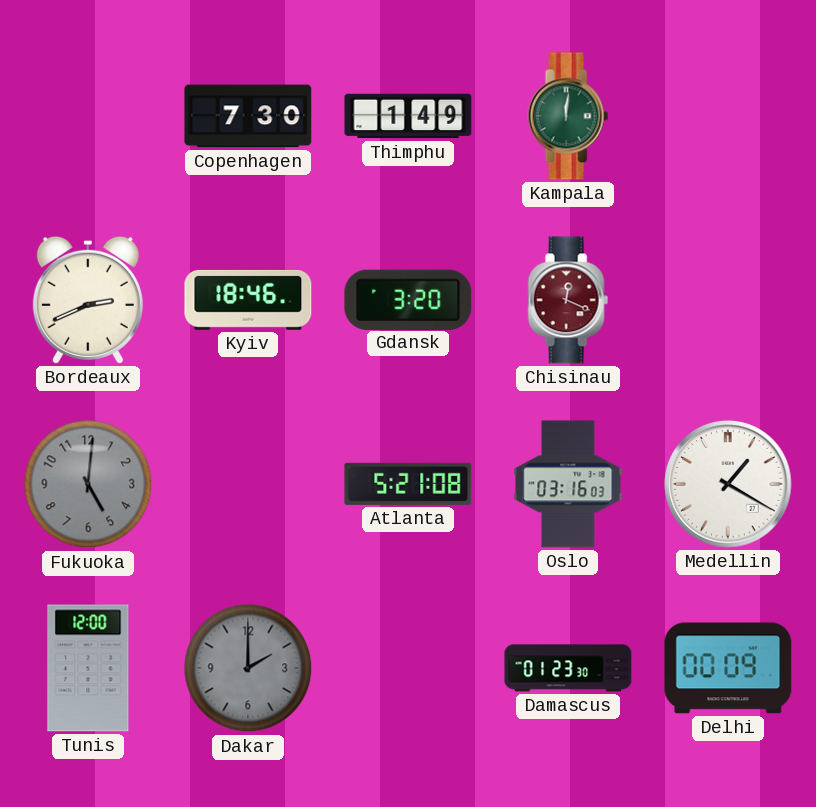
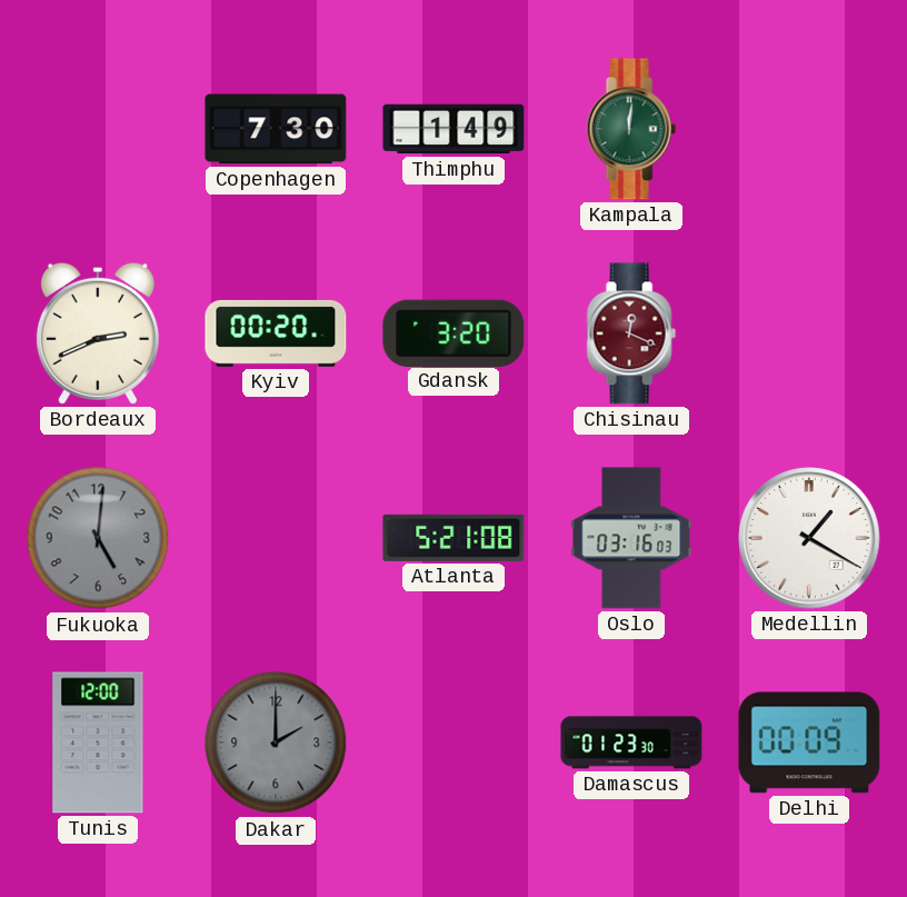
Kyiv: 18:46 -> 00:20 (276, 333)
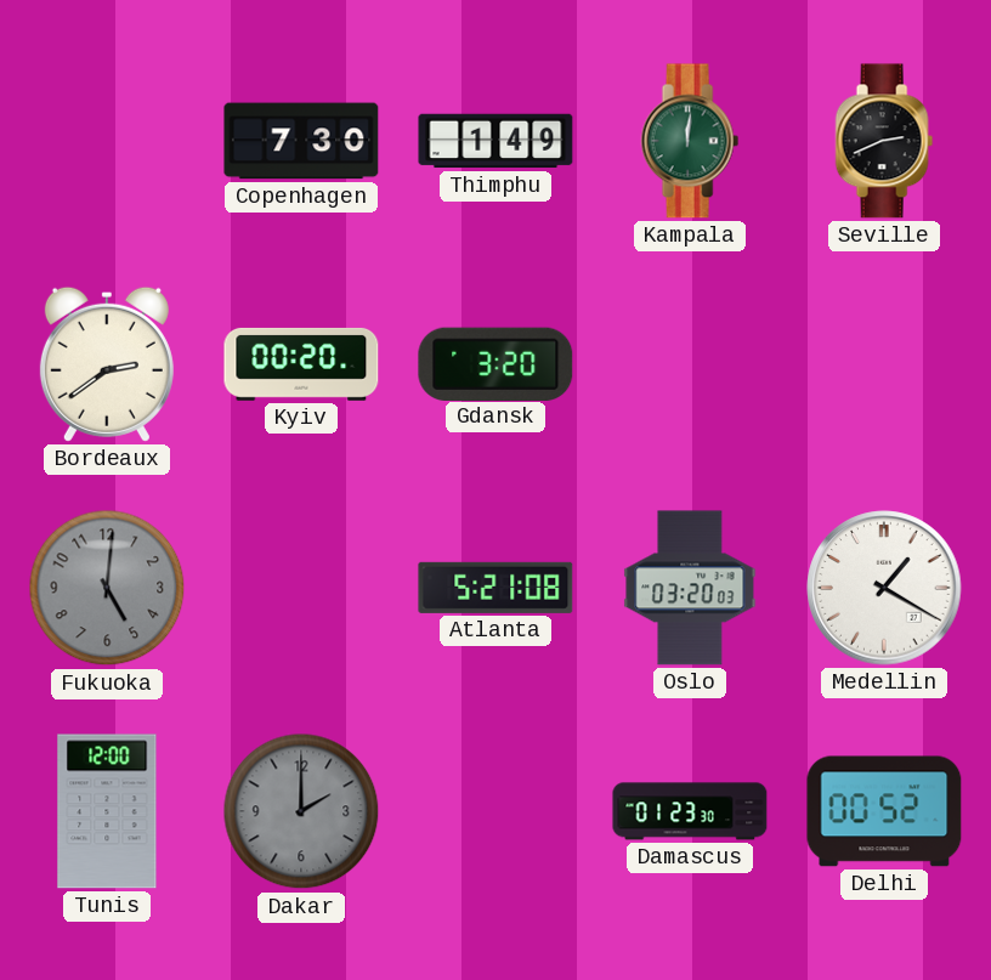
Seville: none -> 2:41 (884, 141)
Bordeaux: 2:41 -> 2:39 (107, 364)
Chisinau: 12:19 -> none (631, 333)
Oslo: 03:16 -> 03:20 (690, 588)
Delhi: 00:09 -> 00:52 (884, 811)
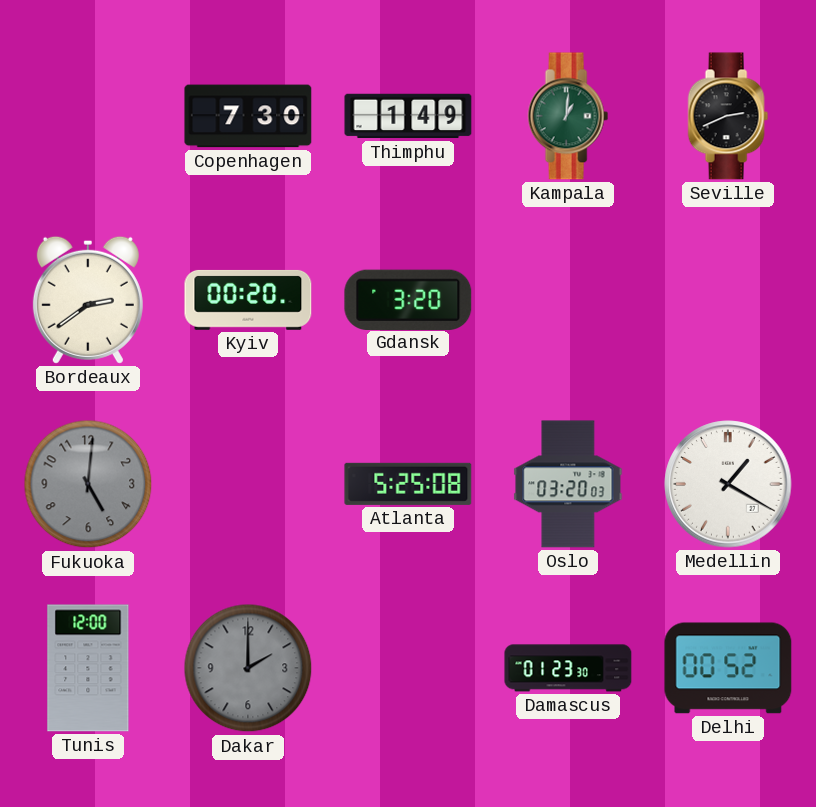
Kampala: 12:01 -> 1:01 (568, 116)
Atlanta: 5:21 -> 5:25 (408, 484)
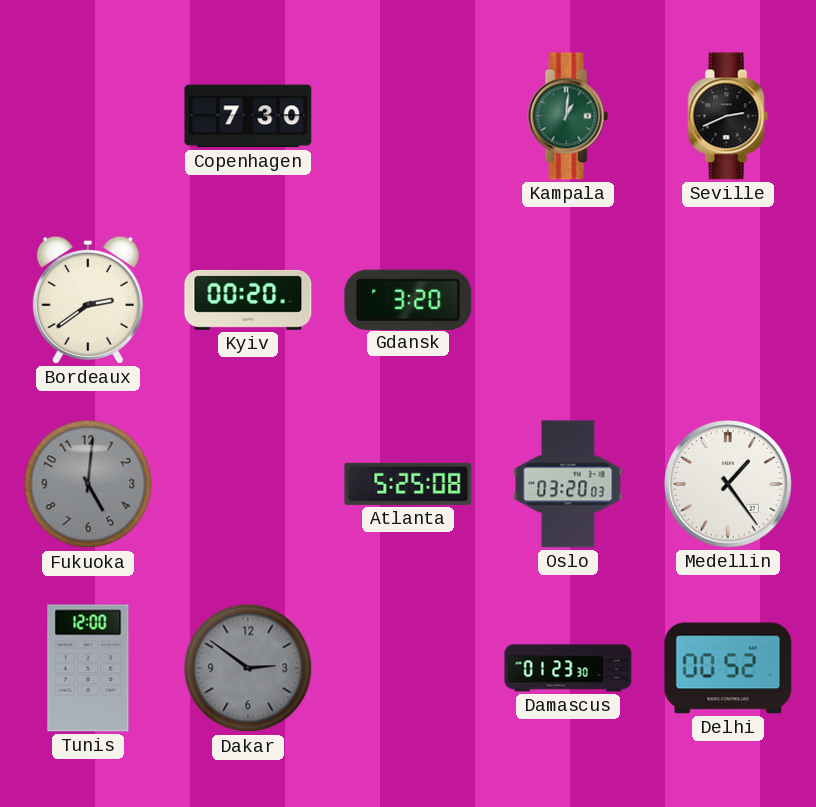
Thimphu: 1:49 -> none (408, 116)
Medellin: 1:20 -> 1:24 (728, 484)
Dakar: 2:00 -> 2:51 (248, 668)
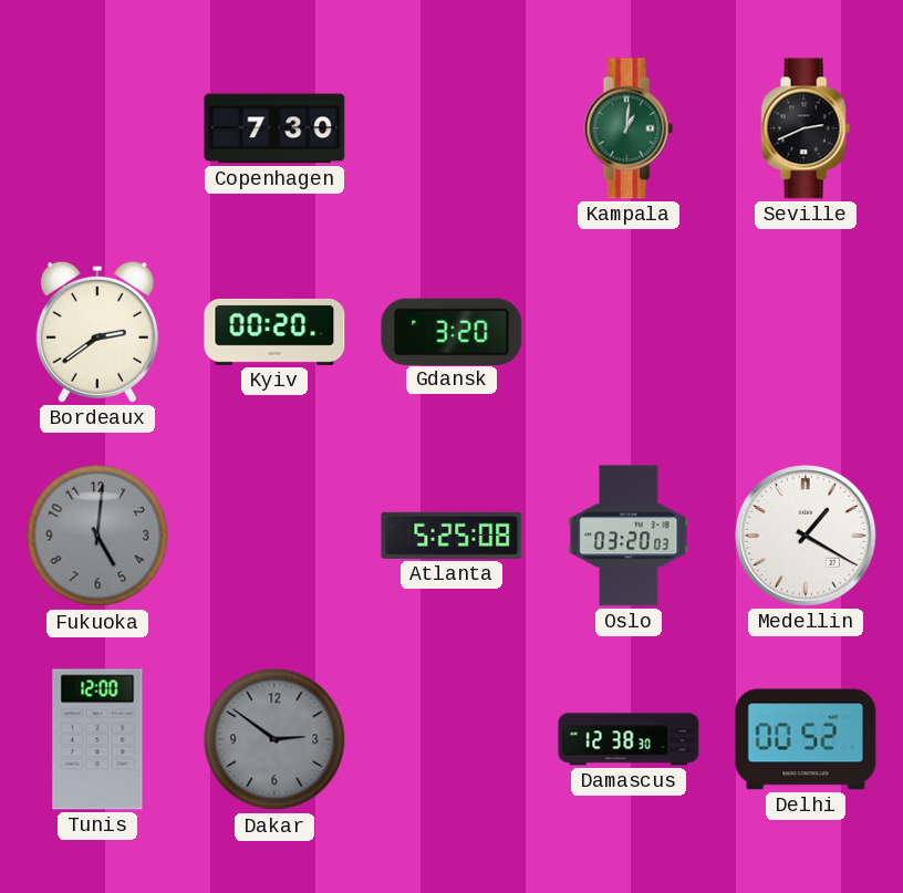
Medellin: 1:24 -> 1:20 (806, 536)
Damascus: 01:23 -> 12:38 (629, 739)
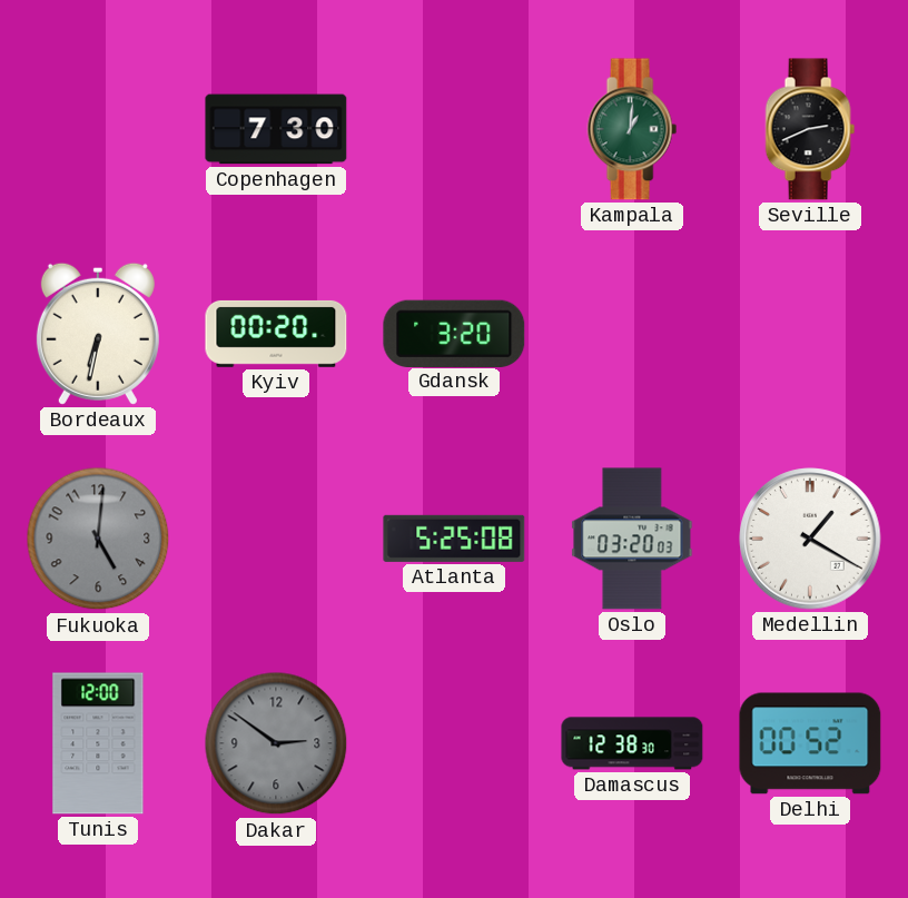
Bordeaux: 2:39 -> 6:32 (98, 334)
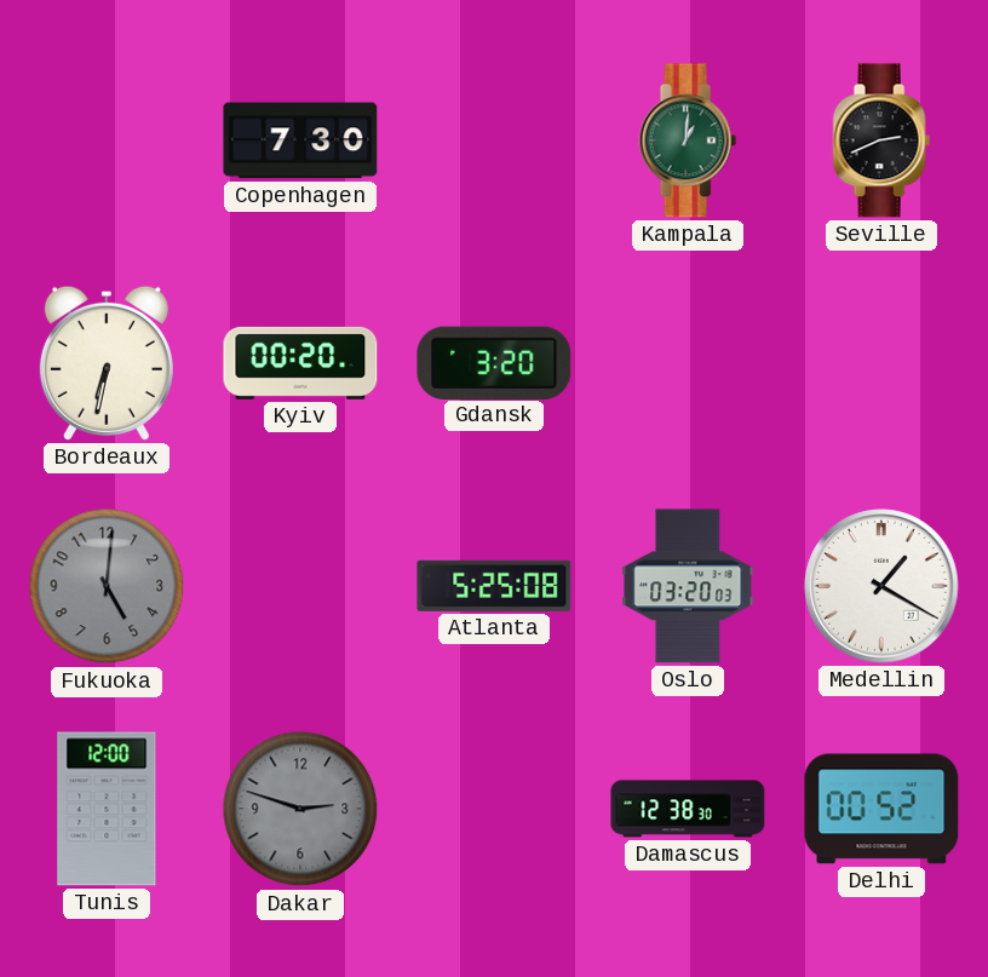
Dakar: 2:51 -> 2:48 (300, 809)
